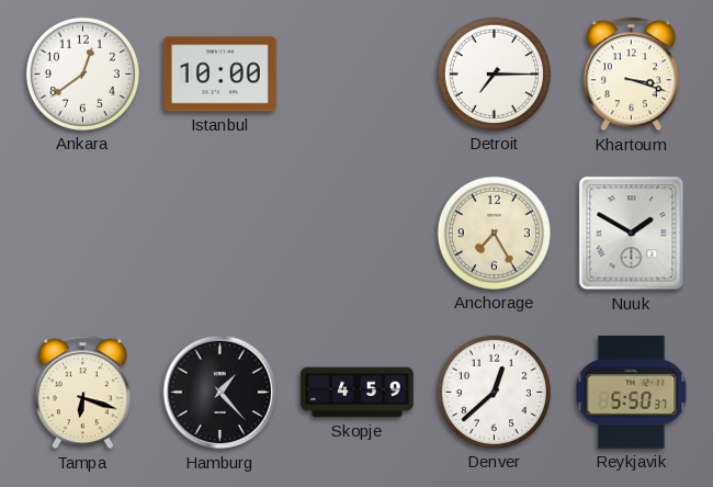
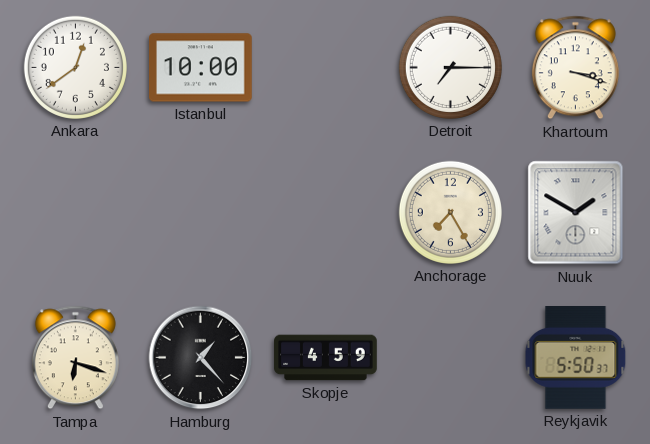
Denver: 12:38 -> none (494, 392)
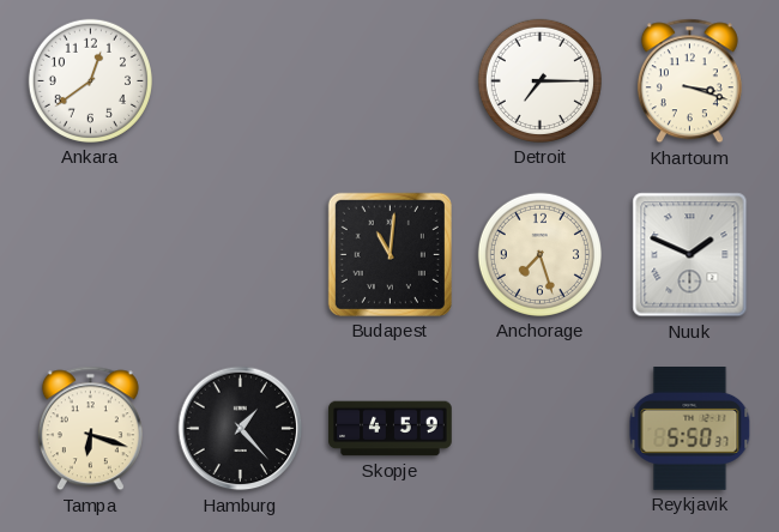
Istanbul: 10:00 -> none (201, 68)
Budapest: none -> 11:01 (389, 254)
Anchorage: 7:25 -> 7:27 (539, 254)
Nuuk: 1:50 -> 1:49 (690, 255)
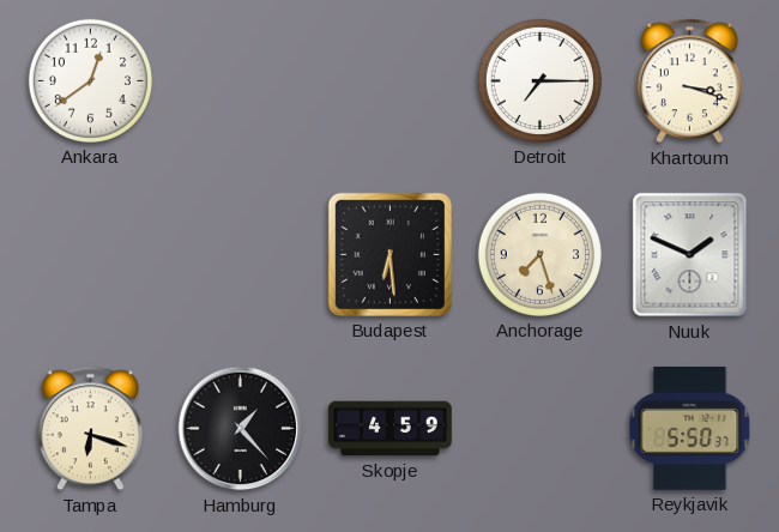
Budapest: 11:01 -> 6:29 (389, 254)
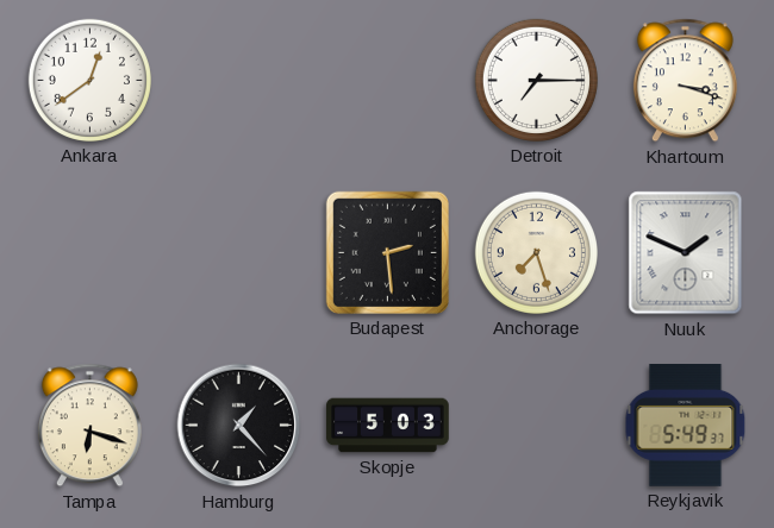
Budapest: 6:29 -> 2:29 (387, 252)
Skopje: 4:59 -> 5:03 (388, 426)
Reykjavik: 5:50 -> 5:49 (686, 426)
